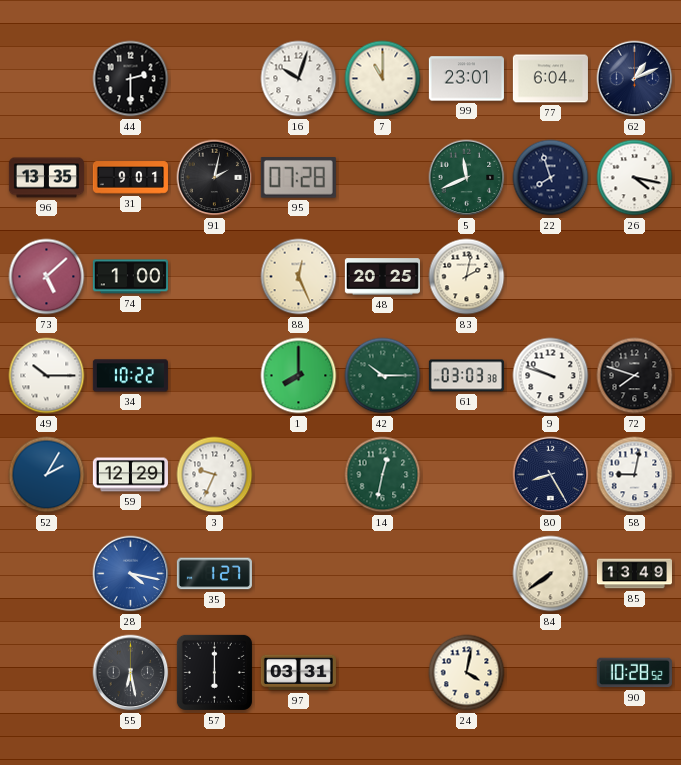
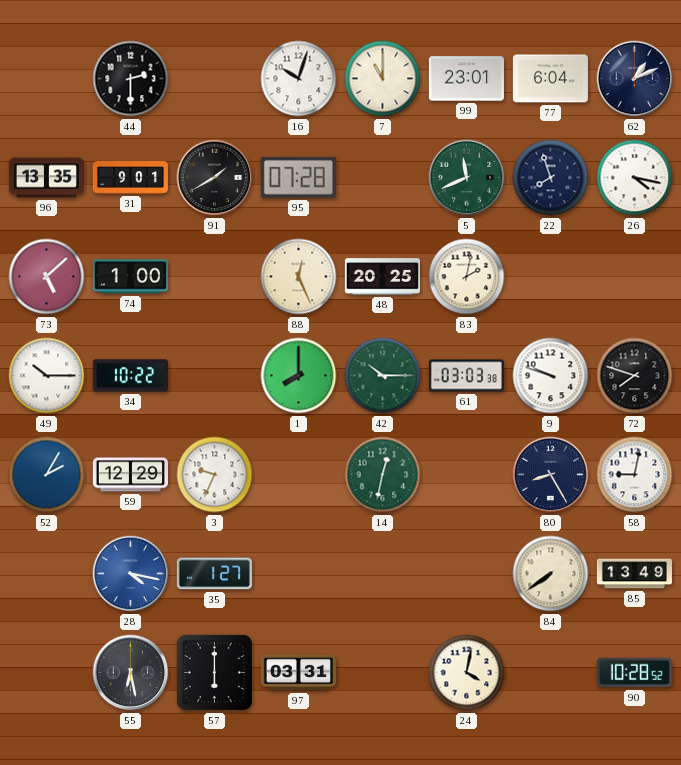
91: 2:02 -> 1:40 (215, 178)
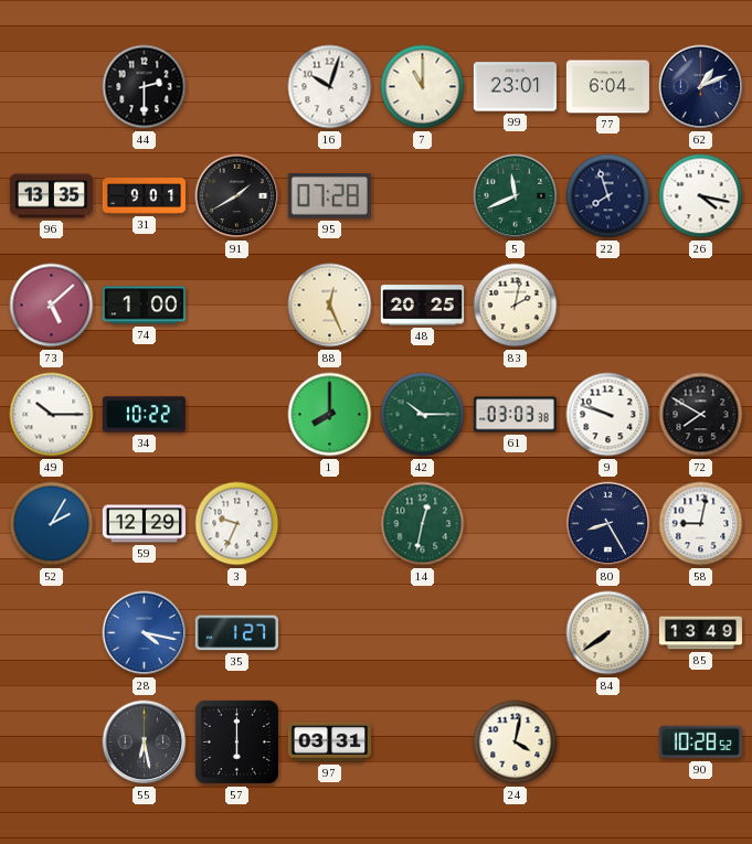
72: 7:48 -> 7:50 (701, 415)
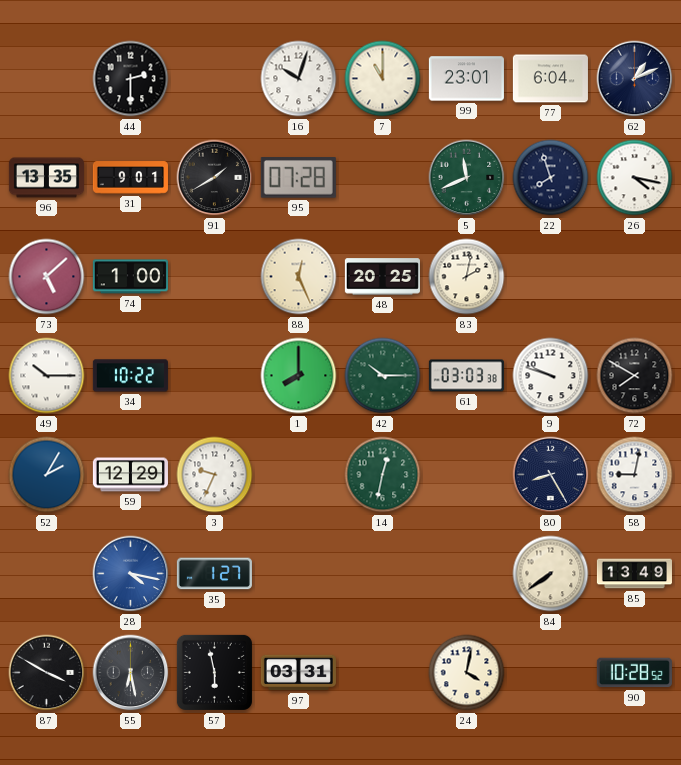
87: none -> 3:50 (47, 673)
57: 6:00 -> 5:58 (214, 672)
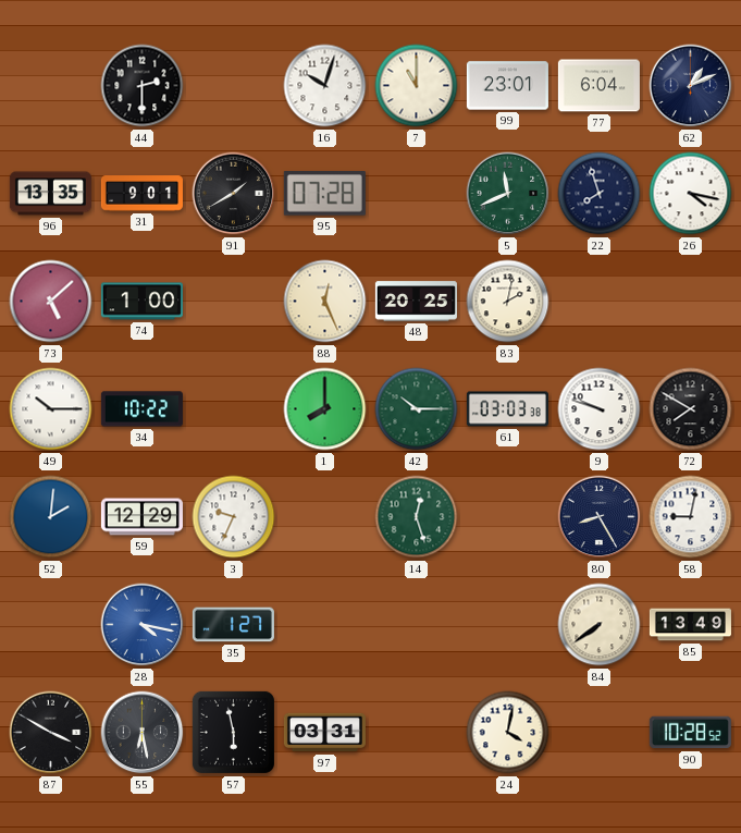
52: 2:05 -> 2:01 (51, 517)
14: 12:32 -> 12:27 (417, 517)
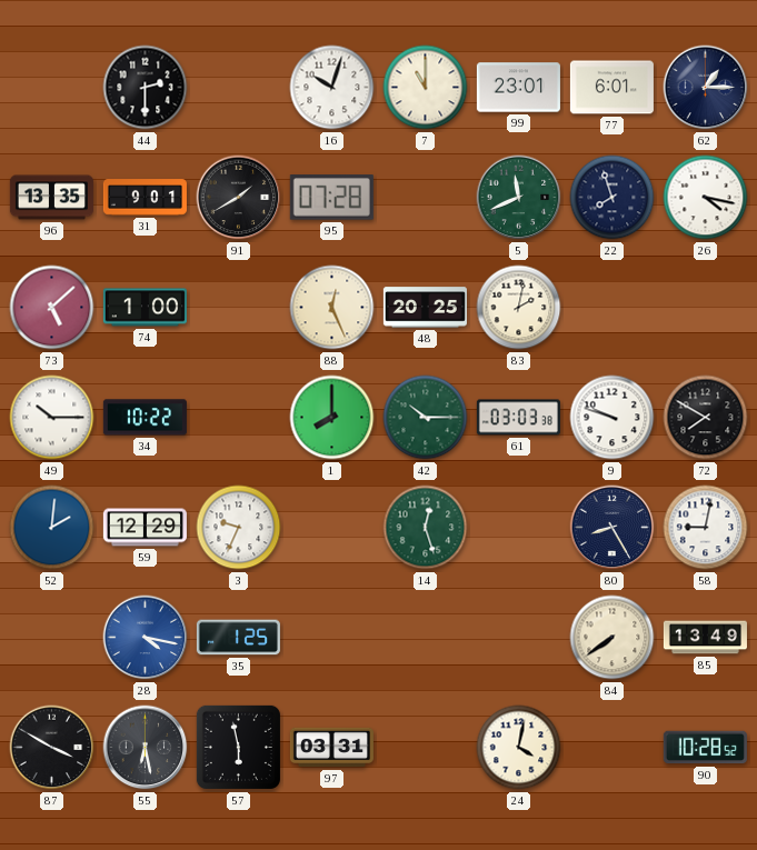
77: 6:04 -> 6:01 (611, 88)
62: 1:11 -> 1:15 (706, 88)
35: 1:27 -> 1:25 (238, 638)
